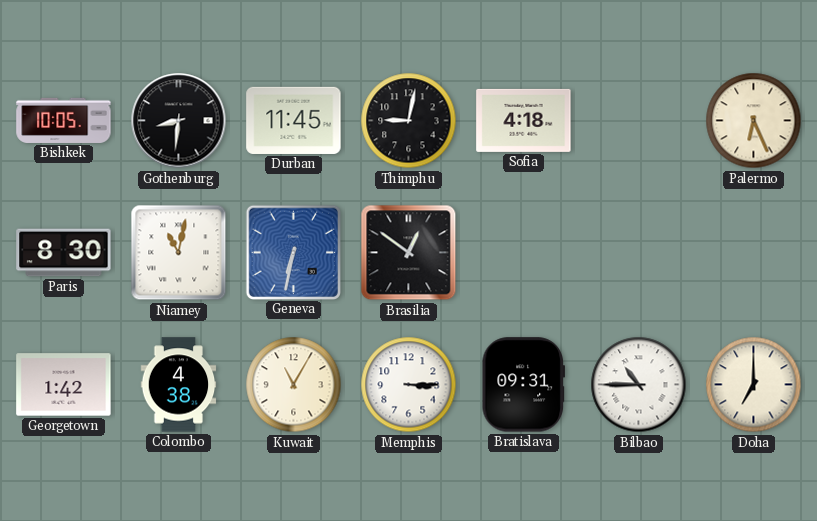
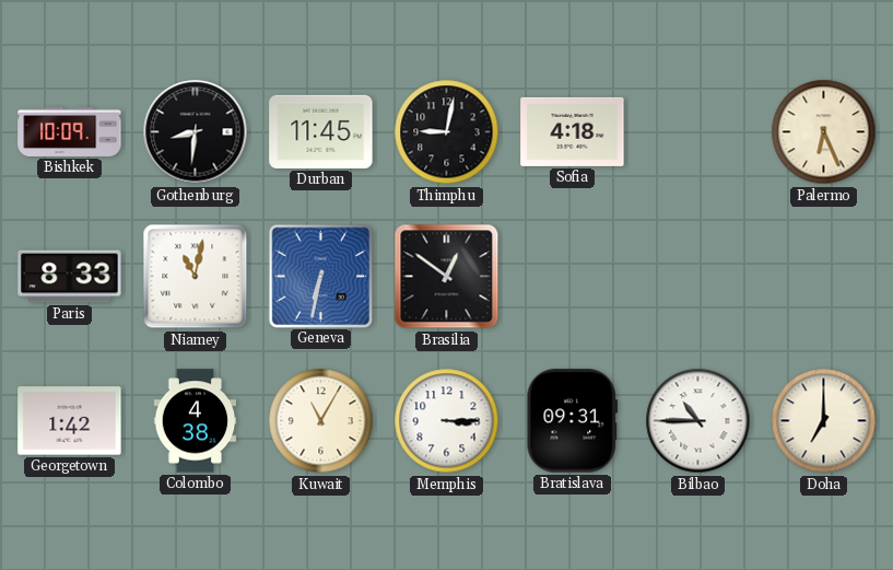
Bishkek: 10:05 -> 10:09 (70, 131)
Paris: 8:30 -> 8:33 (70, 277)
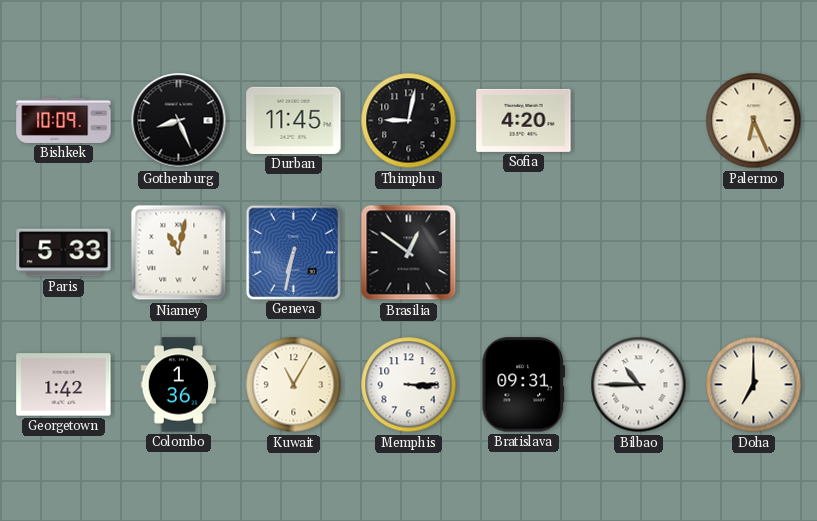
Gothenburg: 8:31 -> 8:26 (179, 121)
Sofia: 4:18 -> 4:20 (524, 120)
Paris: 8:33 -> 5:33 (64, 253)
Colombo: 4:38 -> 1:36 (179, 385)
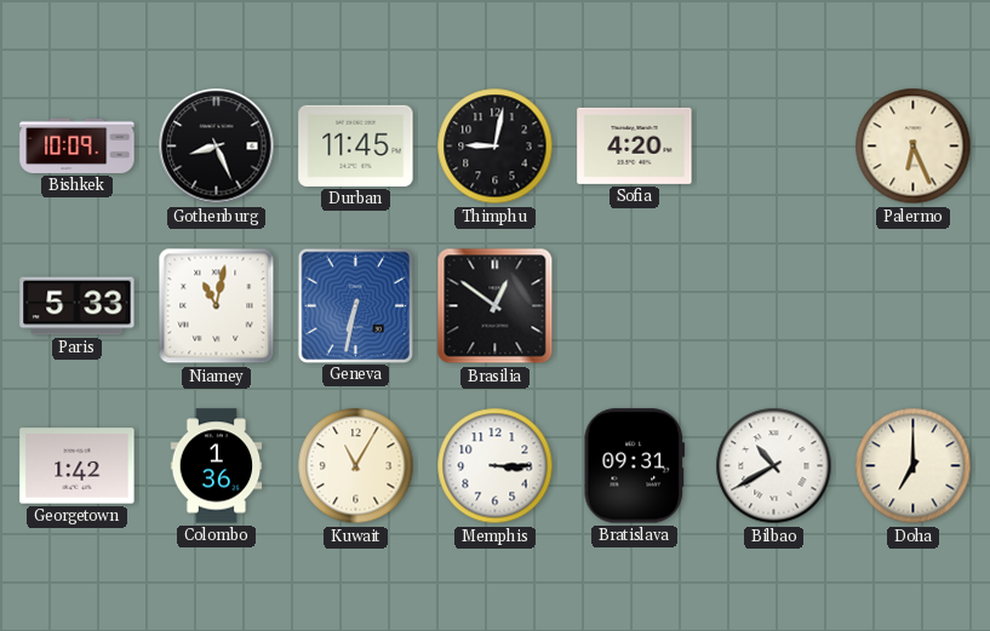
Bilbao: 10:45 -> 10:40 (774, 466)
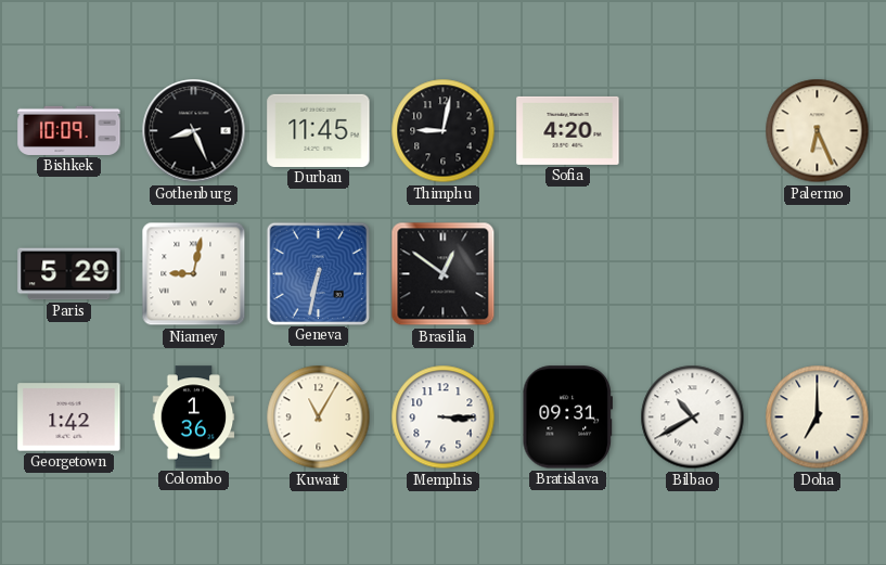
Paris: 5:33 -> 5:29 (69, 274)
Niamey: 11:02 -> 9:02 (194, 274)
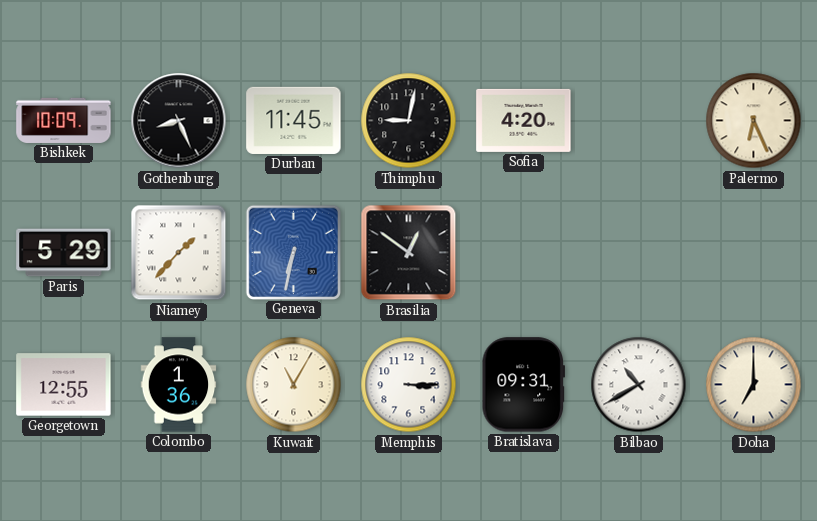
Niamey: 9:02 -> 1:37 (179, 253)
Georgetown: 1:42 -> 12:55 (64, 385)
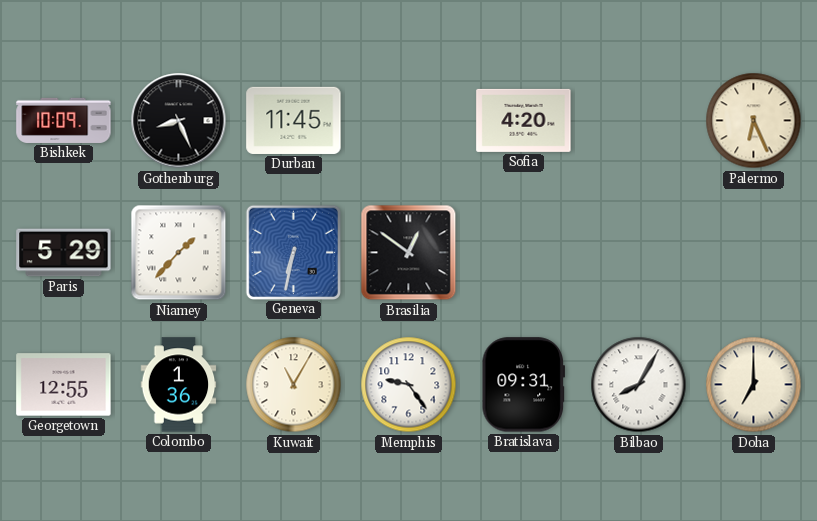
Thimphu: 9:02 -> none (409, 121)
Memphis: 3:15 -> 9:24 (409, 385)
Bilbao: 10:40 -> 8:05 (639, 385)
